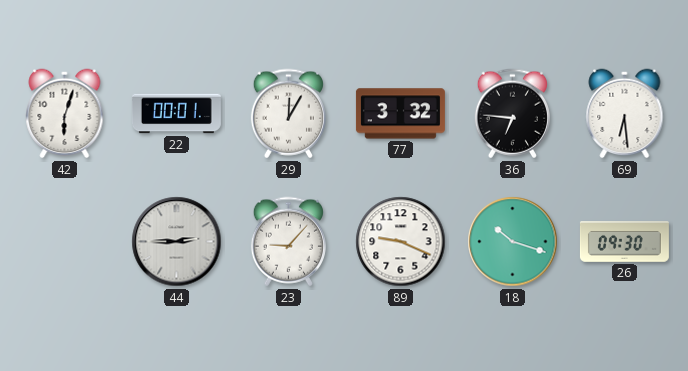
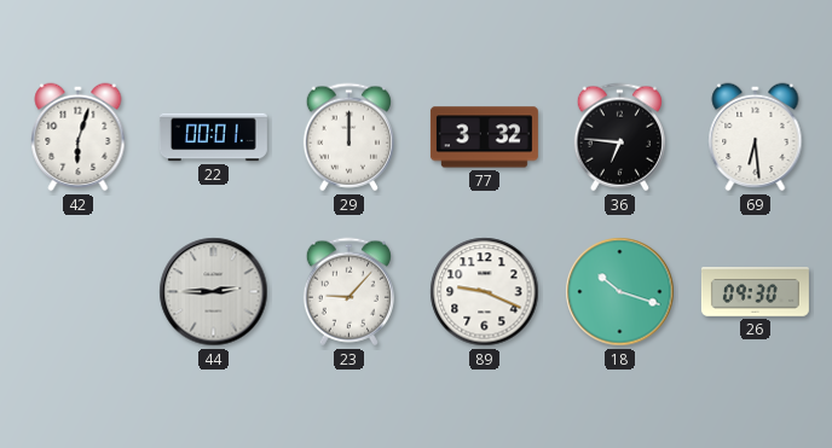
29: 12:05 -> 12:00 (348, 138)
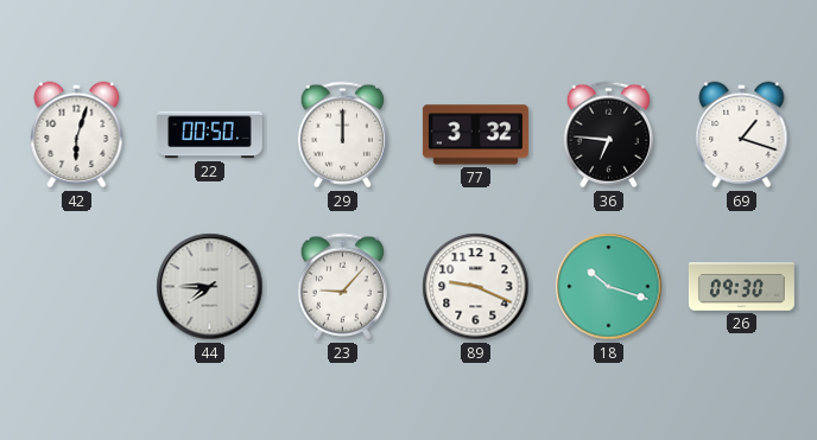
22: 00:01 -> 00:50 (209, 135)
69: 6:29 -> 1:18 (742, 135)
44: 2:45 -> 7:45 (210, 287)
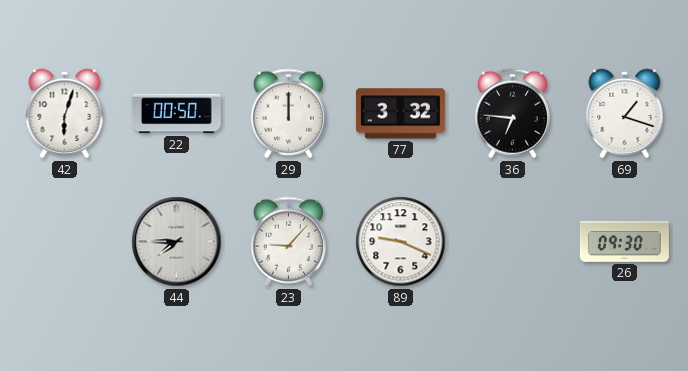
18: 10:18 -> none (609, 287)
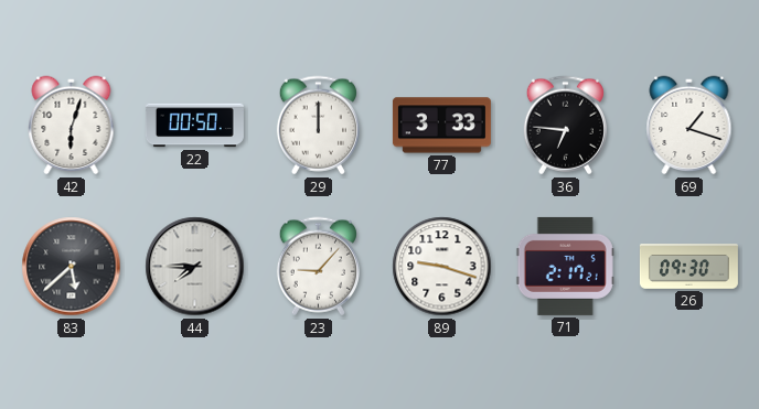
77: 3:32 -> 3:33 (441, 126)
83: none -> 5:38 (72, 267)
89: 9:19 -> 9:18 (442, 267)
71: none -> 2:17 (565, 266)
